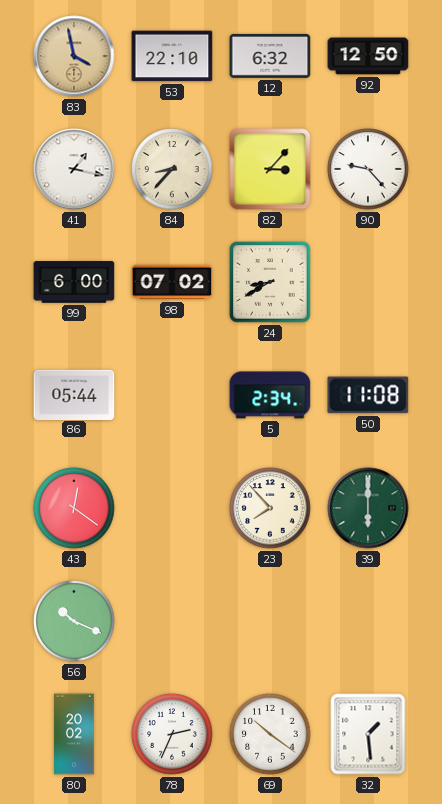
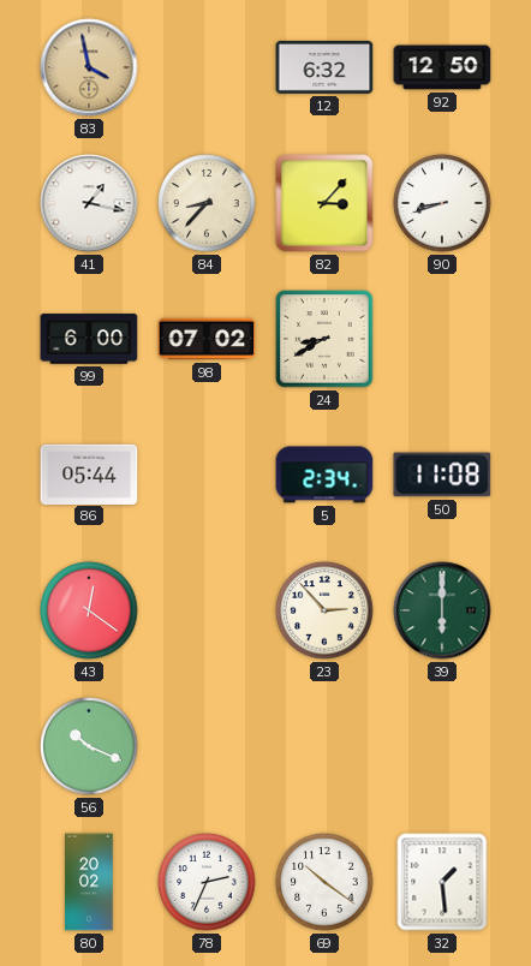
53: 22:10 -> none (172, 56)
90: 9:23 -> 8:42 (442, 203)
23: 7:53 -> 2:53 (324, 610)
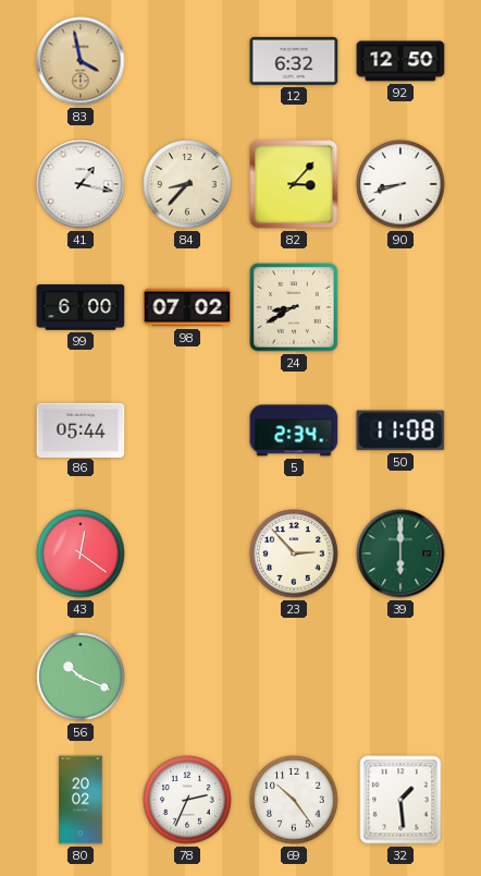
69: 10:21 -> 10:24 (294, 800)
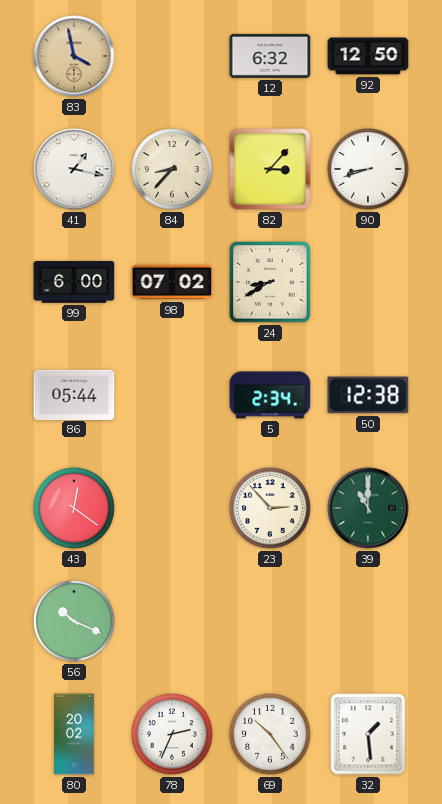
50: 11:08 -> 12:38 (368, 395)
39: 6:00 -> 11:00 (368, 508)
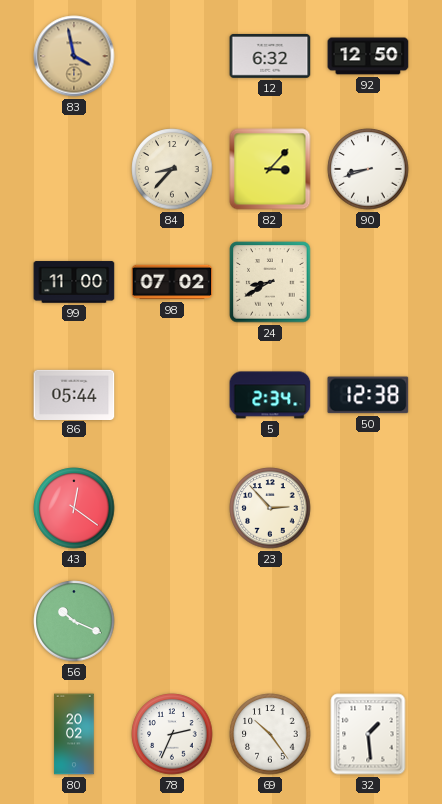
41: 1:17 -> none (74, 169)
99: 6:00 -> 11:00 (74, 282)
39: 11:00 -> none (368, 508)
